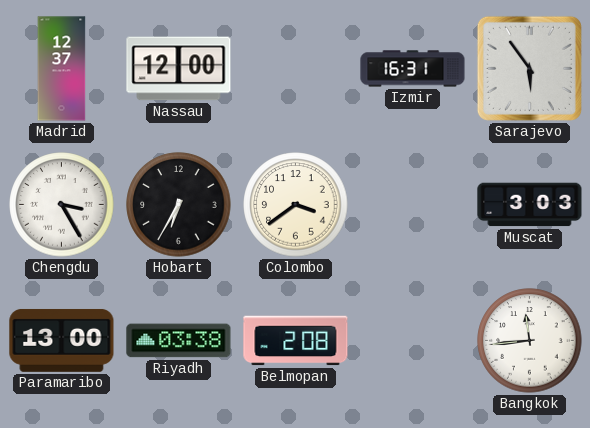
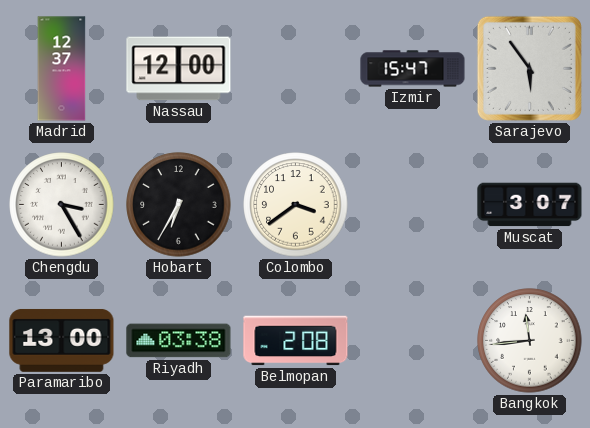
Izmir: 16:31 -> 15:47 (413, 69)
Muscat: 3:03 -> 3:07 (530, 205)
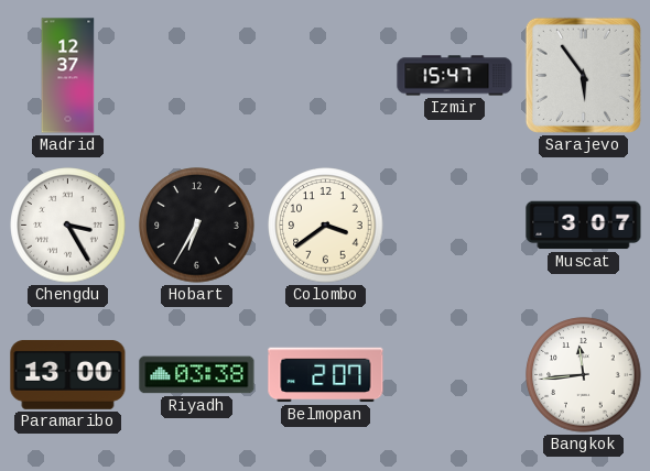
Nassau: 12:00 -> none (179, 69)
Belmopan: 2:08 -> 2:07 (326, 375)
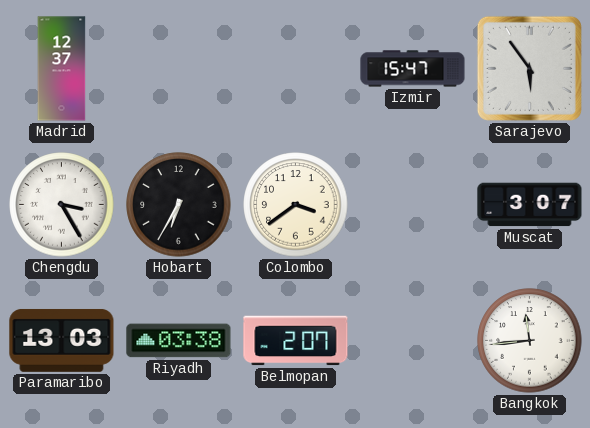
Paramaribo: 13:00 -> 13:03 (62, 340)
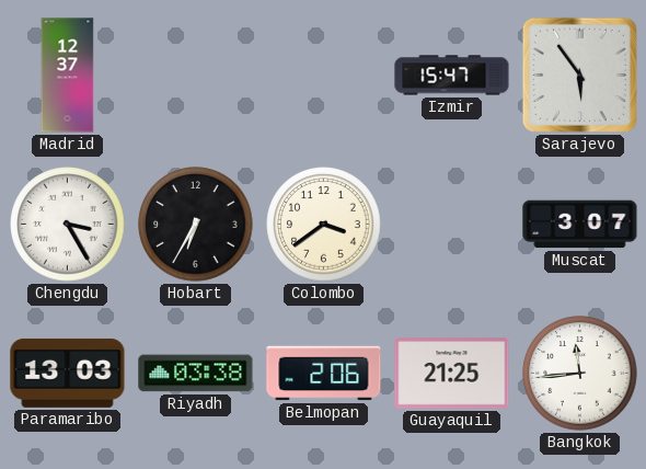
Belmopan: 2:07 -> 2:06 (324, 374)
Guayaquil: none -> 21:25 (452, 374)
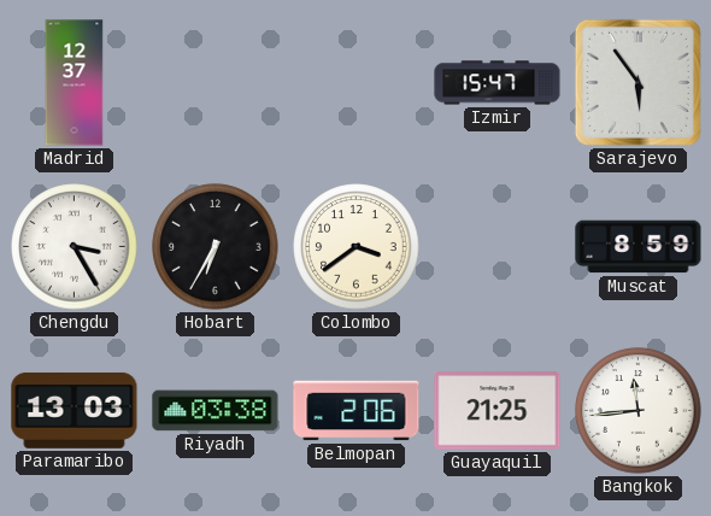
Muscat: 3:07 -> 8:59 (639, 247)
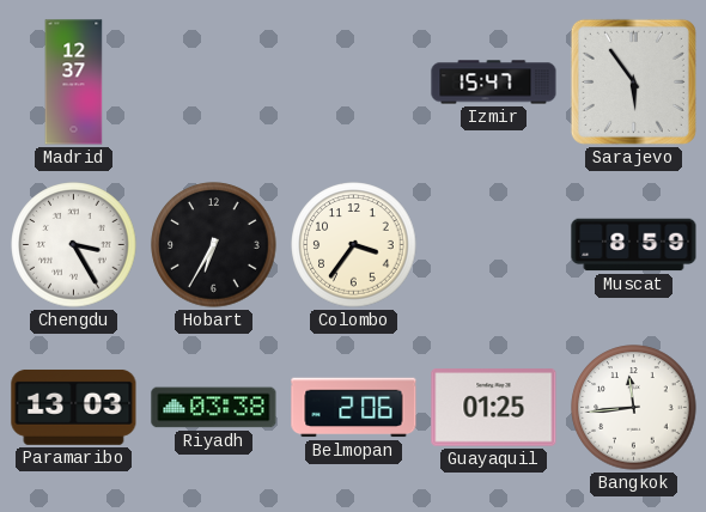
Colombo: 3:39 -> 3:36 (354, 245)
Guayaquil: 21:25 -> 01:25 (494, 408)
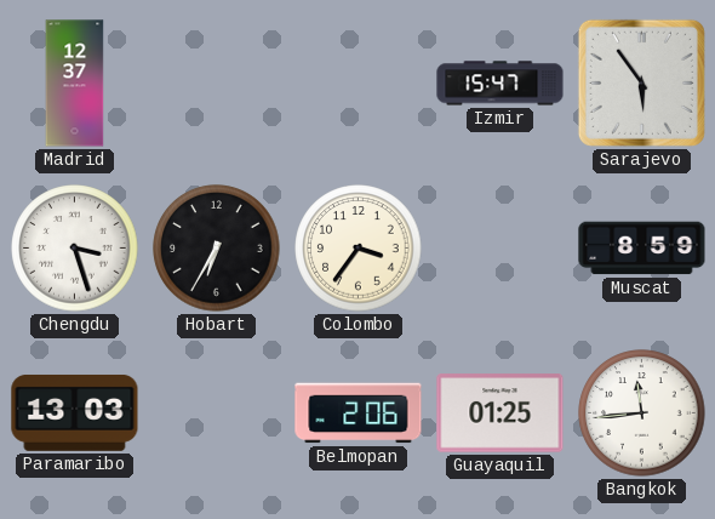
Chengdu: 3:25 -> 3:27 (75, 249)
Riyadh: 03:38 -> none (214, 408)
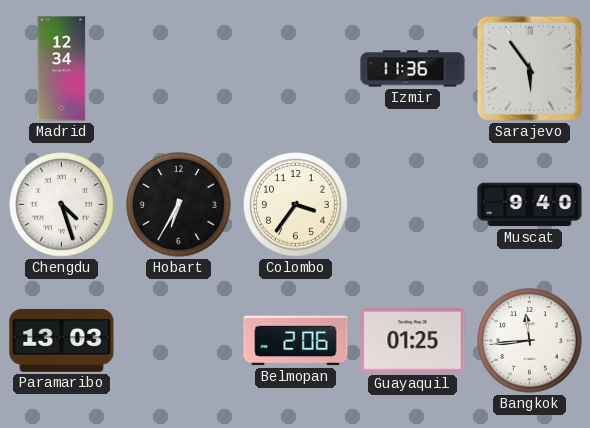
Madrid: 12:37 -> 12:34 (62, 69)
Izmir: 15:47 -> 11:36 (413, 69)
Chengdu: 3:27 -> 4:27 (62, 205)
Muscat: 8:59 -> 9:40 (530, 205)
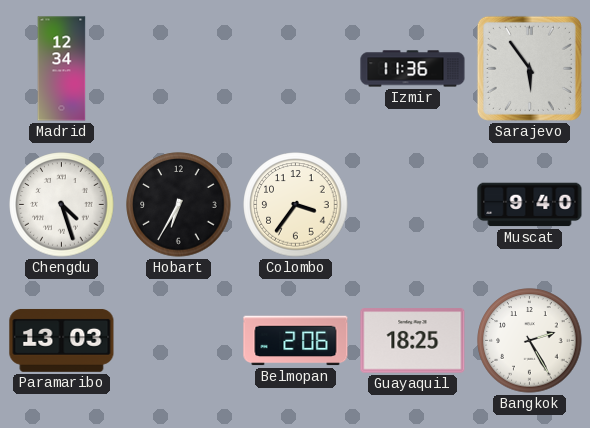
Guayaquil: 01:25 -> 18:25 (413, 341)
Bangkok: 11:44 -> 2:25 (530, 341)
